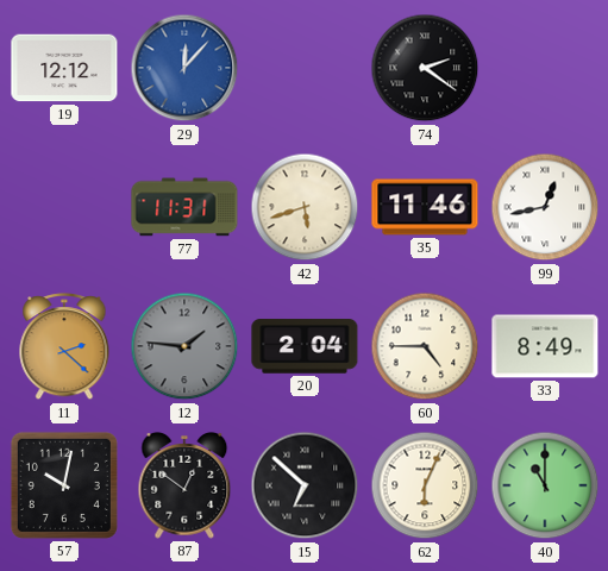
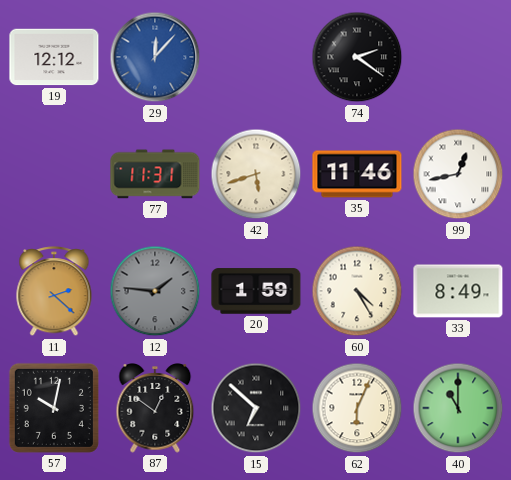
20: 2:04 -> 1:59 (256, 291)
60: 4:45 -> 4:25 (357, 291)
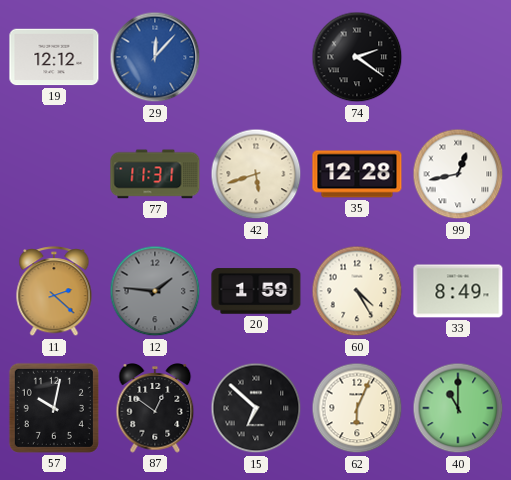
35: 11:46 -> 12:28 (357, 174)
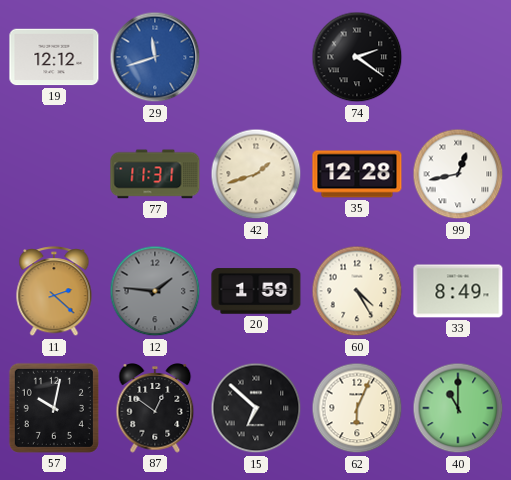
29: 12:07 -> 11:42 (155, 57)
42: 5:42 -> 1:42 (256, 174)
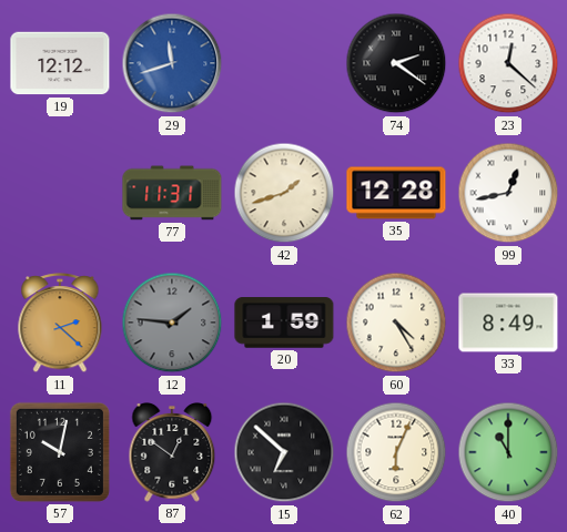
23: none -> 12:22 (508, 63)
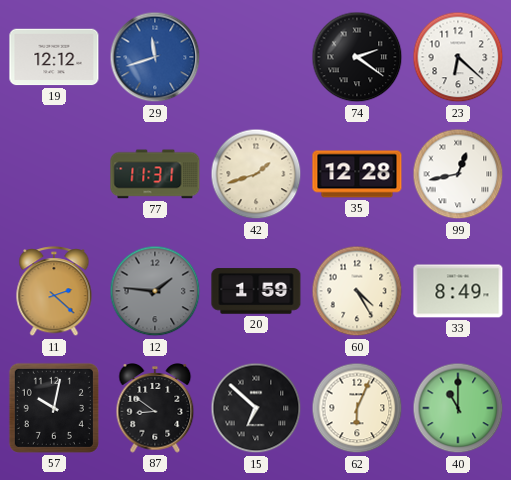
23: 12:22 -> 6:22 (458, 57)
87: 12:51 -> 8:51 (155, 409)
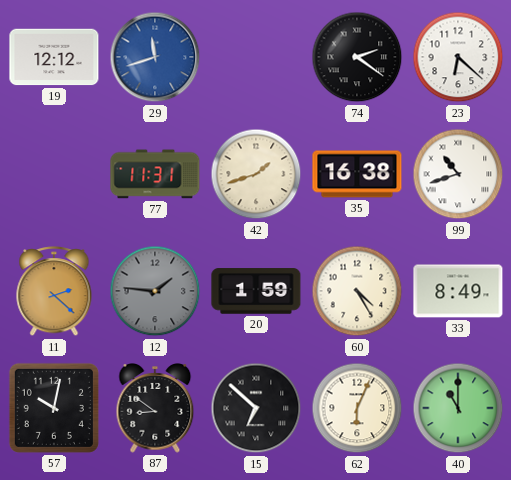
35: 12:28 -> 16:38 (357, 174)
99: 12:43 -> 10:42 (458, 174)
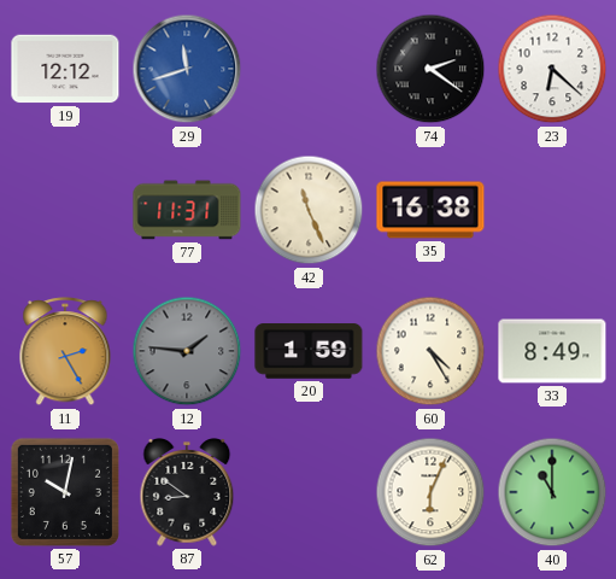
42: 1:42 -> 11:26 (309, 210)
99: 10:42 -> none (458, 174)
11: 2:22 -> 2:25 (65, 352)
15: 6:52 -> none (256, 408)
